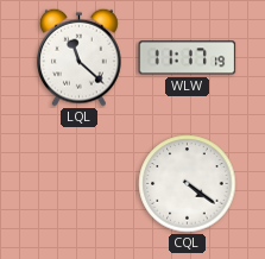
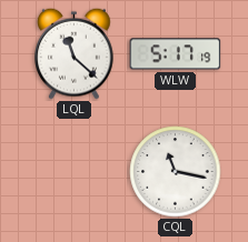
WLW: 11:17 -> 5:17 (176, 54)
CQL: 4:21 -> 11:17 (176, 172)
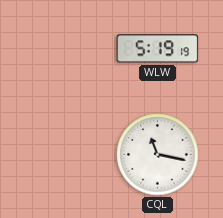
LQL: 11:22 -> none (75, 53)
WLW: 5:17 -> 5:19 (158, 49)
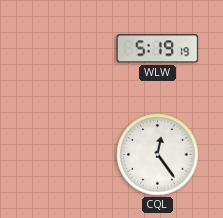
CQL: 11:17 -> 12:24 (158, 155)
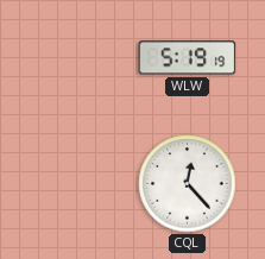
CQL: 12:24 -> 12:23 (188, 184)
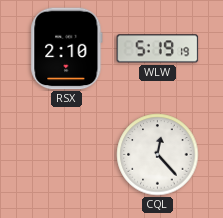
RSX: none -> 2:10 (67, 49)
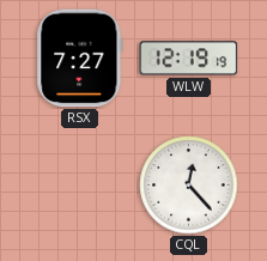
RSX: 2:10 -> 7:27 (80, 59)
WLW: 5:19 -> 12:19 (189, 59)
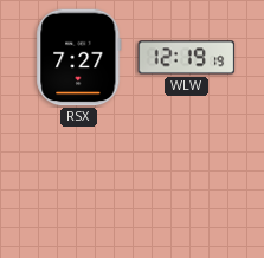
CQL: 12:23 -> none (189, 186)
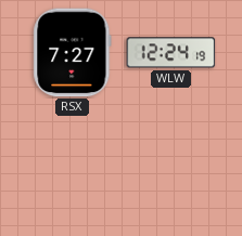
WLW: 12:19 -> 12:24 (171, 53)
